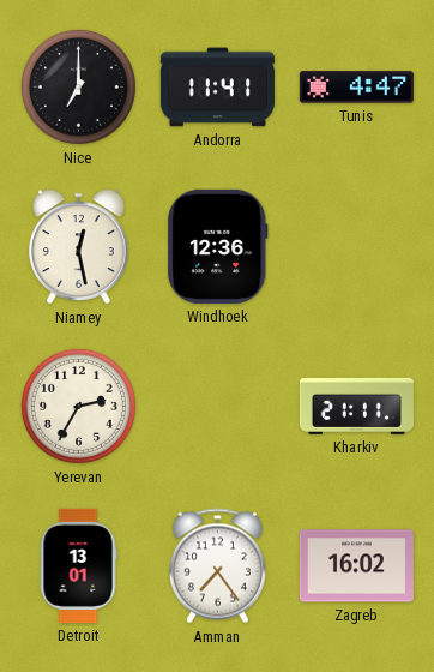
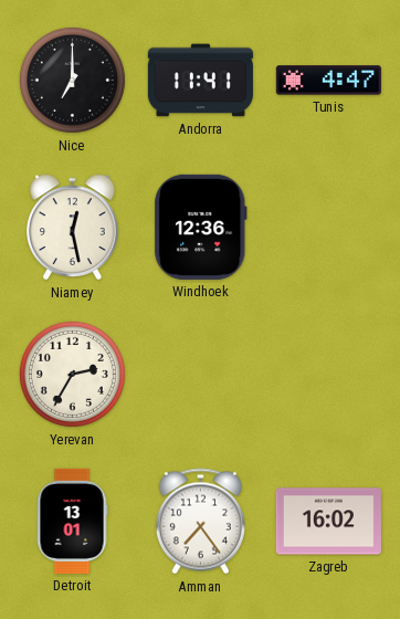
Kharkiv: 21:11 -> none (356, 406)
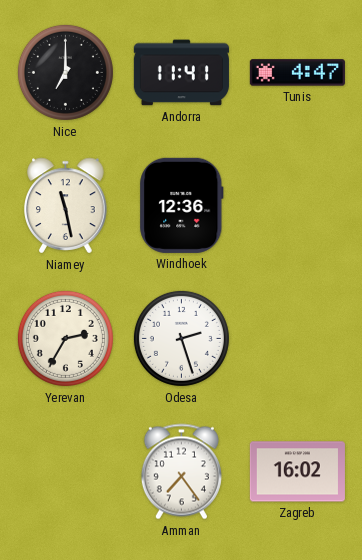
Niamey: 12:28 -> 11:28 (66, 206)
Odesa: none -> 2:27 (181, 338)
Detroit: 13:01 -> none (72, 521)
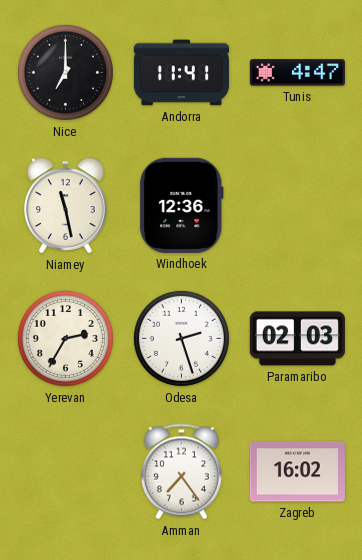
Paramaribo: none -> 02:03 (297, 339)
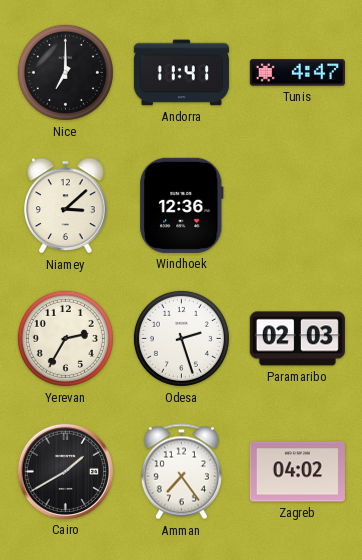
Niamey: 11:28 -> 3:08 (66, 206)
Cairo: none -> 1:40 (65, 471)
Zagreb: 16:02 -> 04:02 (297, 472)
